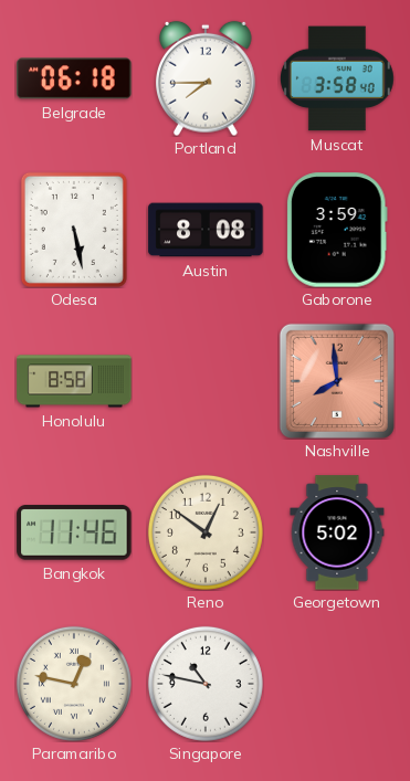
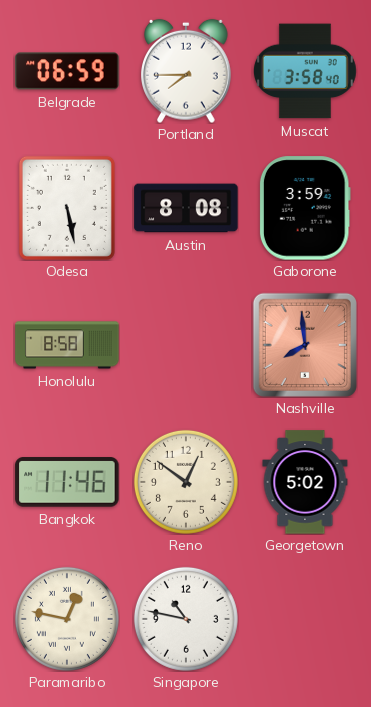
Belgrade: 06:18 -> 06:59 (67, 71)
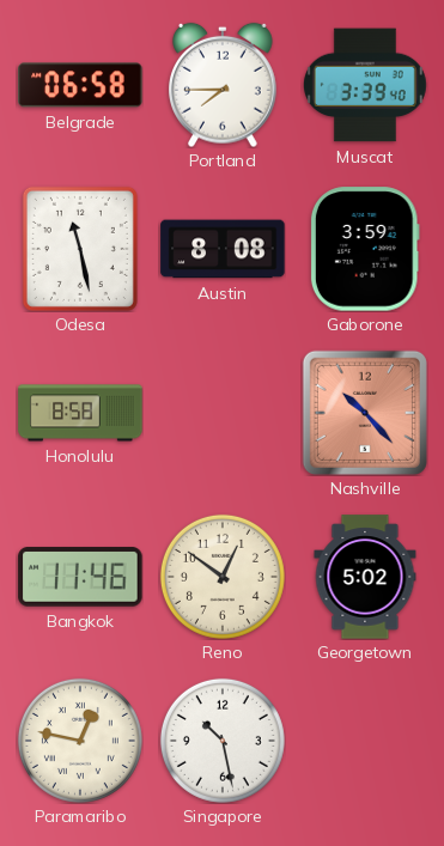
Belgrade: 06:59 -> 06:58 (80, 85)
Muscat: 3:58 -> 3:39 (365, 85)
Odesa: 5:28 -> 11:28 (80, 249)
Nashville: 7:59 -> 10:23 (365, 413)
Singapore: 10:47 -> 10:28 (223, 741)
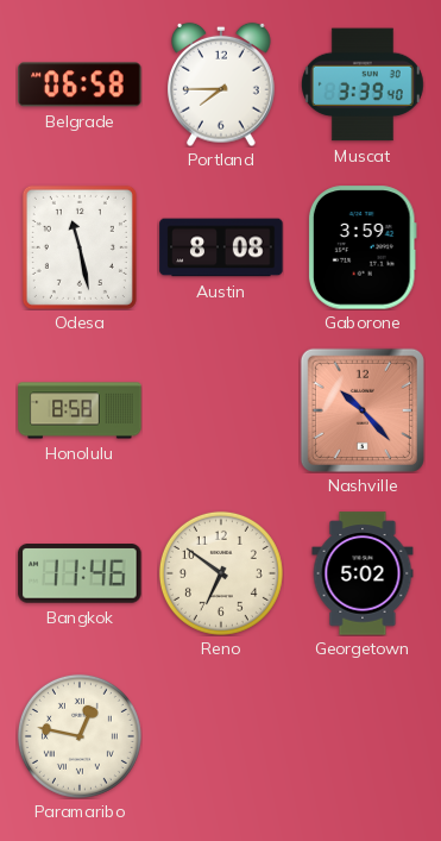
Reno: 12:51 -> 6:51 (221, 573)
Singapore: 10:28 -> none (223, 741)
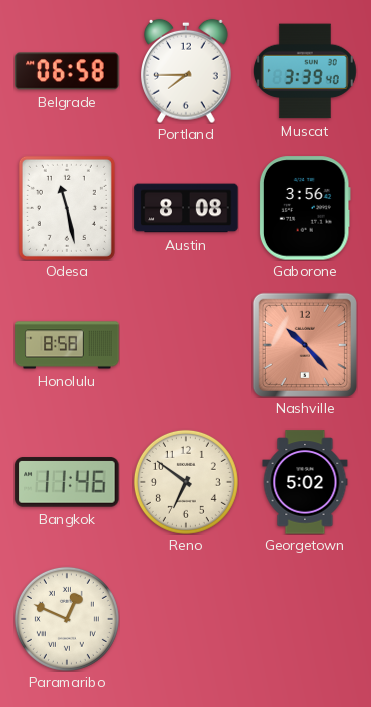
Gaborone: 3:59 -> 3:56 (305, 208)
Paramaribo: 12:47 -> 12:49 (67, 619)
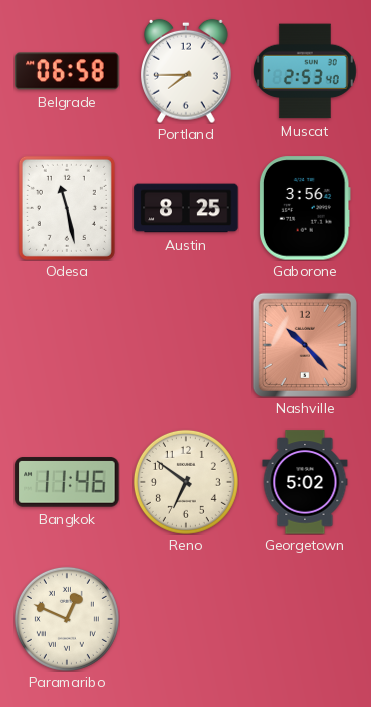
Muscat: 3:39 -> 2:53 (305, 71)
Austin: 8:08 -> 8:25 (186, 208)
Honolulu: 8:58 -> none (67, 345)
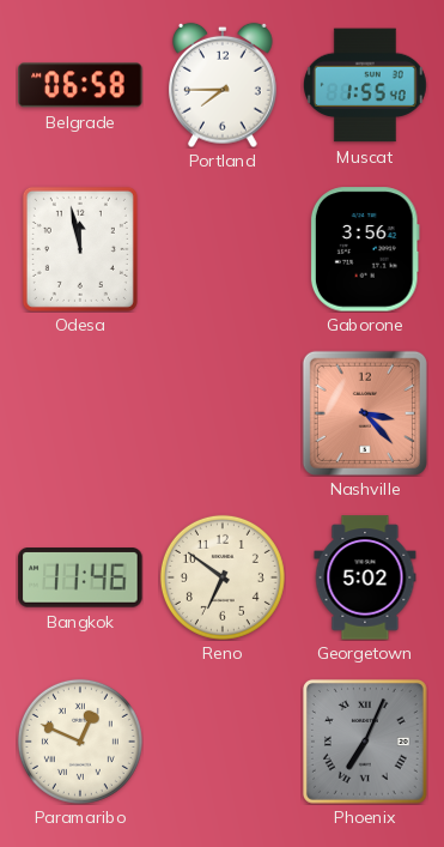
Muscat: 2:53 -> 1:55 (365, 85)
Odesa: 11:28 -> 11:58 (80, 249)
Austin: 8:25 -> none (186, 208)
Nashville: 10:23 -> 3:23 (365, 413)
Phoenix: none -> 7:04 (365, 742)
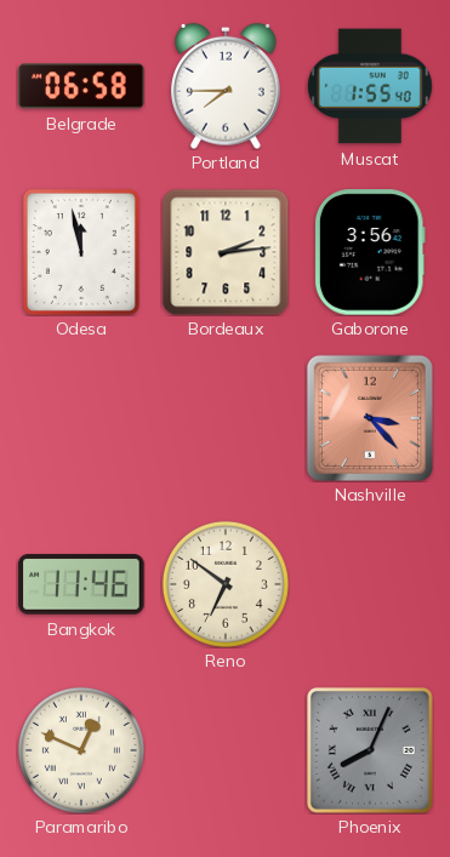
Bordeaux: none -> 2:14 (226, 252)
Georgetown: 5:02 -> none (365, 577)
Phoenix: 7:04 -> 8:04 (370, 750)
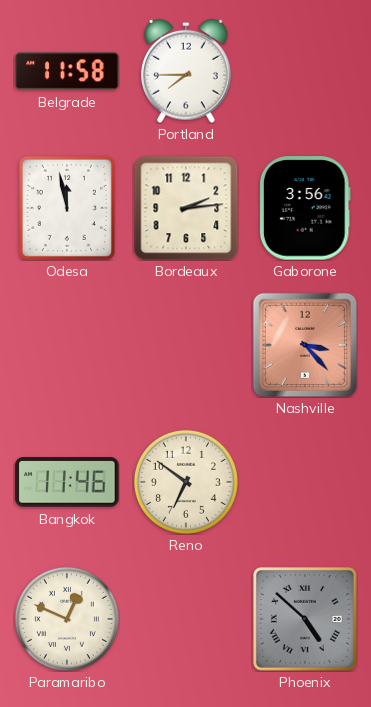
Belgrade: 06:58 -> 11:58 (67, 71)
Muscat: 1:55 -> none (370, 86)
Phoenix: 8:04 -> 4:52 (305, 619)
